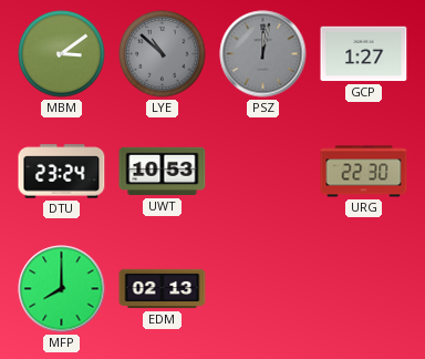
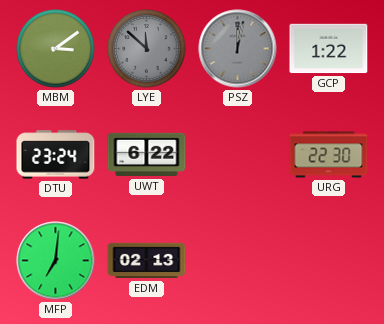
LYE: 10:52 -> 11:52 (147, 49)
GCP: 1:27 -> 1:22 (329, 49)
UWT: 10:53 -> 6:22 (147, 155)
MFP: 8:00 -> 7:01 (56, 261)
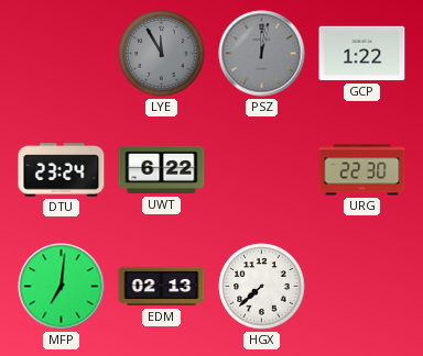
MBM: 3:09 -> none (56, 49)
LYE: 11:52 -> 11:55 (162, 54)
HGX: none -> 7:38 (262, 287)
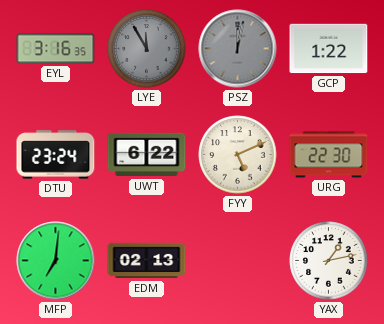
EYL: none -> 3:16 (56, 49)
FYY: none -> 5:11 (238, 155)
HGX: 7:38 -> none (262, 287)
YAX: none -> 1:13 (329, 261)
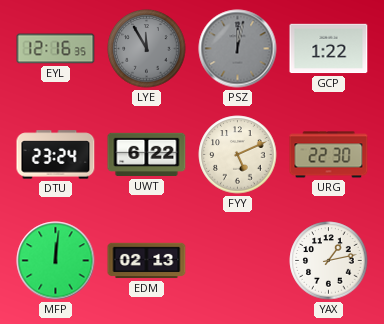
EYL: 3:16 -> 12:16 (56, 49)
MFP: 7:01 -> 12:01 (56, 261)
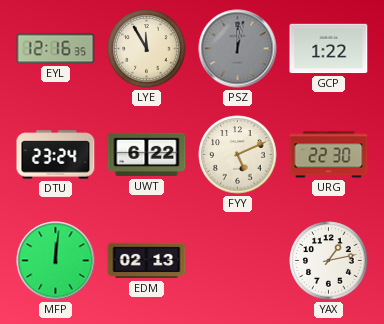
LYE dial: grey -> cream (147, 49)
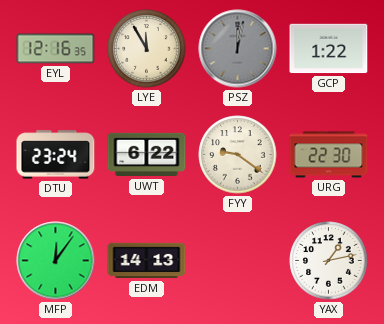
FYY: 5:11 -> 9:21 (238, 155)
MFP: 12:01 -> 12:06 (56, 261)
EDM: 02:13 -> 14:13 (147, 261)
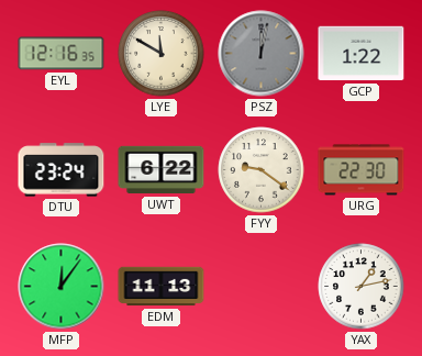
LYE: 11:55 -> 11:50 (162, 54)
EDM: 14:13 -> 11:13 (162, 287)
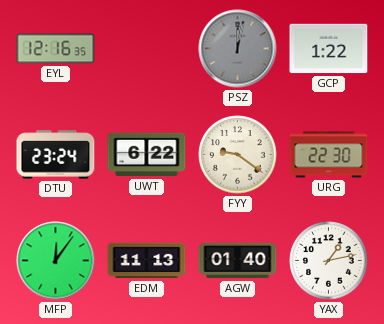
LYE: 11:50 -> none (162, 54)
AGW: none -> 01:40 (238, 261)
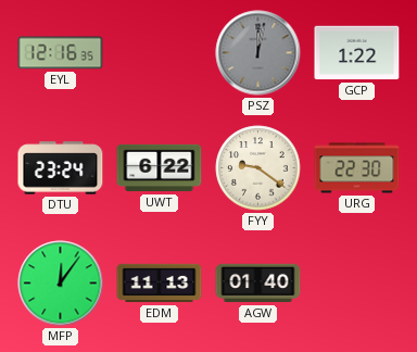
YAX: 1:13 -> none (329, 261)
